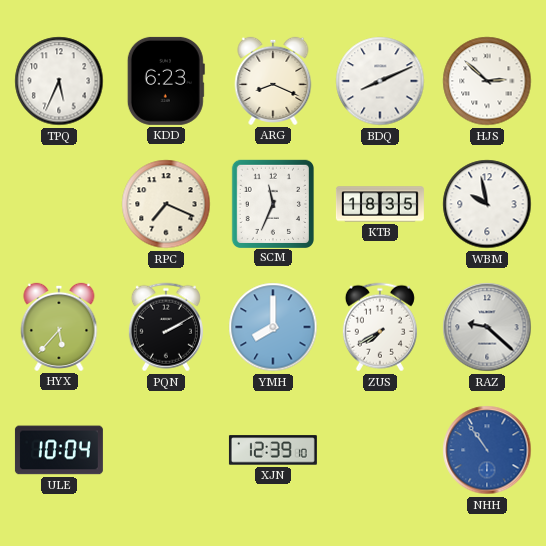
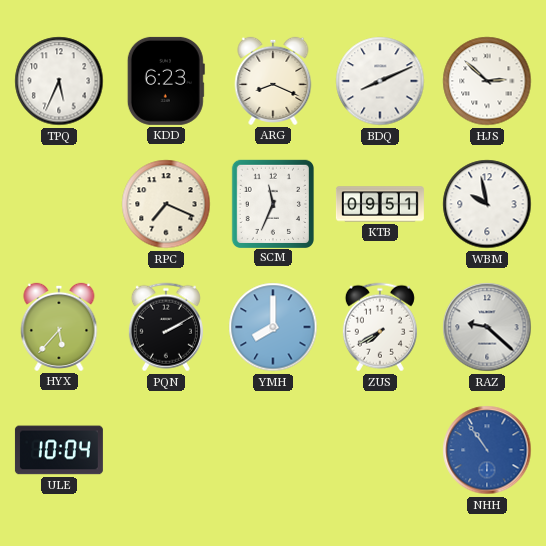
KTB: 18:35 -> 09:51 (380, 204)
XJN: 12:39 -> none (273, 450)
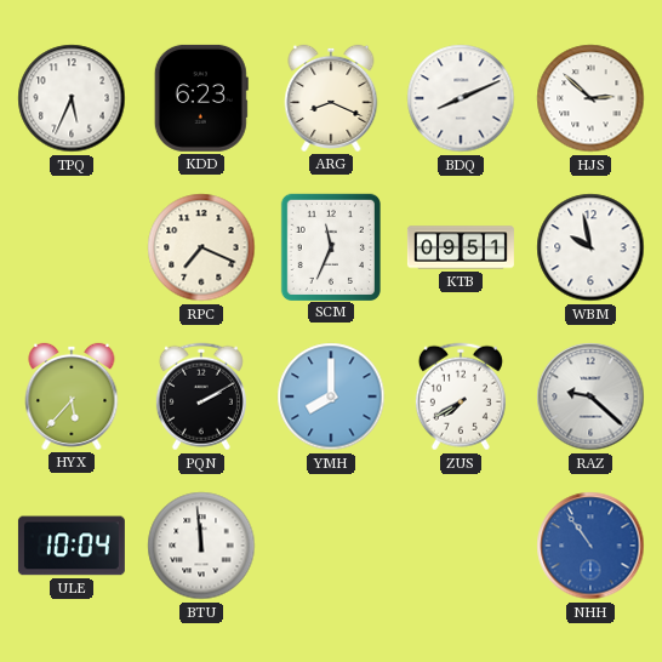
BTU: none -> 11:59 (201, 546)
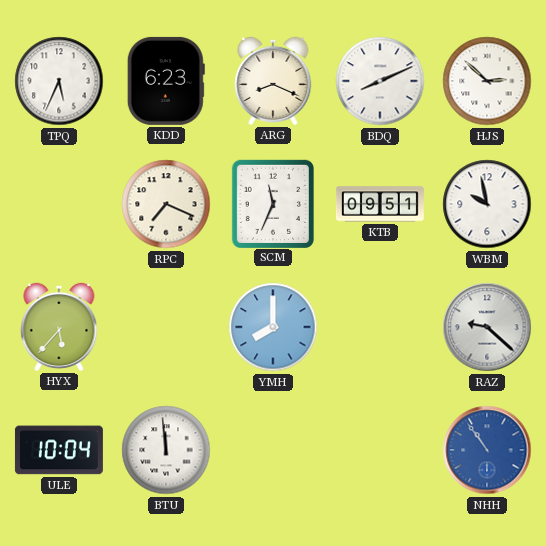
PQN: 2:10 -> none (201, 396)
ZUS: 7:40 -> none (461, 396)
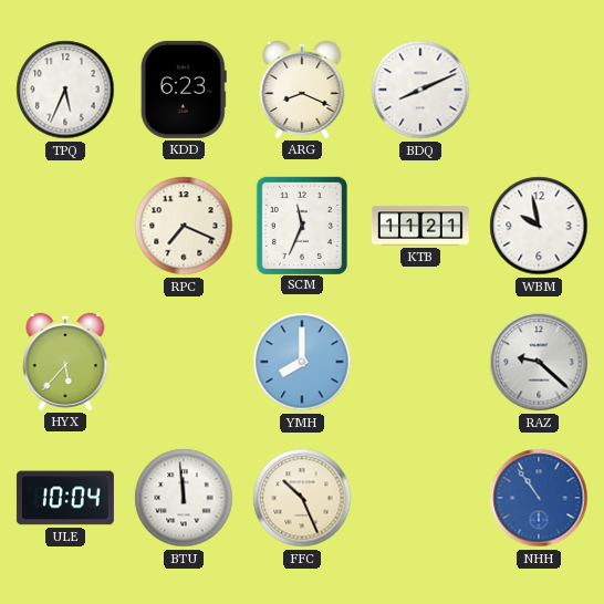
HJS: 2:52 -> none (487, 81)
KTB: 09:51 -> 11:21 (420, 226)
FFC: none -> 10:26 (302, 498)
